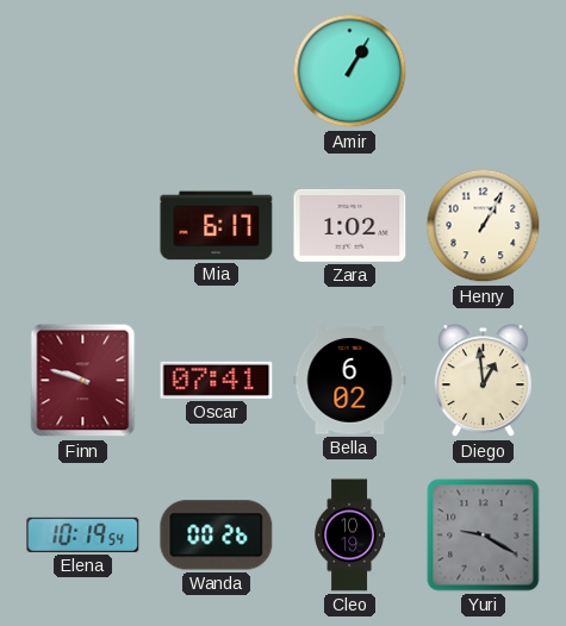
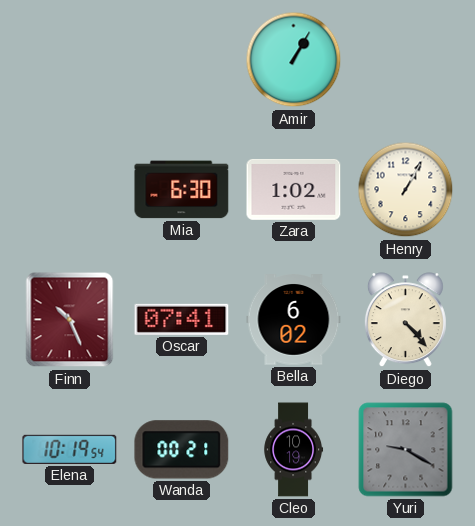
Mia: 6:17 -> 6:30 (182, 190)
Finn: 9:48 -> 10:26 (70, 320)
Diego: 12:59 -> 4:23 (405, 320)
Wanda: 00:26 -> 00:21 (182, 450)
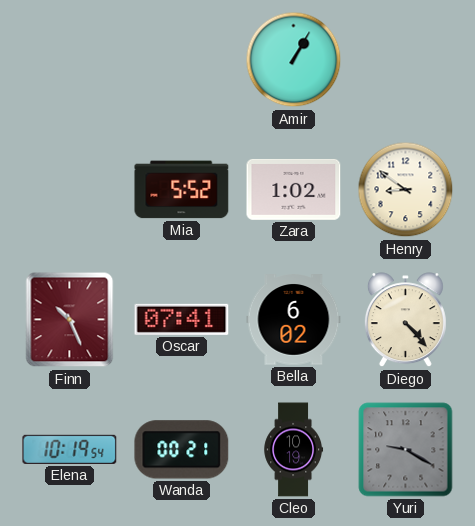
Mia: 6:30 -> 5:52 (182, 190)
Henry: 1:05 -> 8:51 (406, 190)
